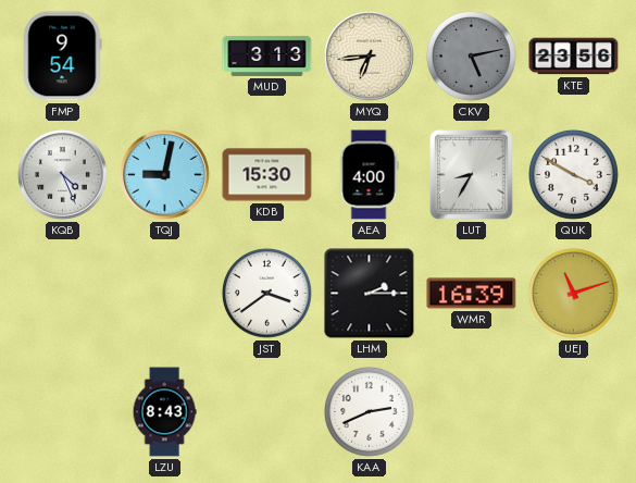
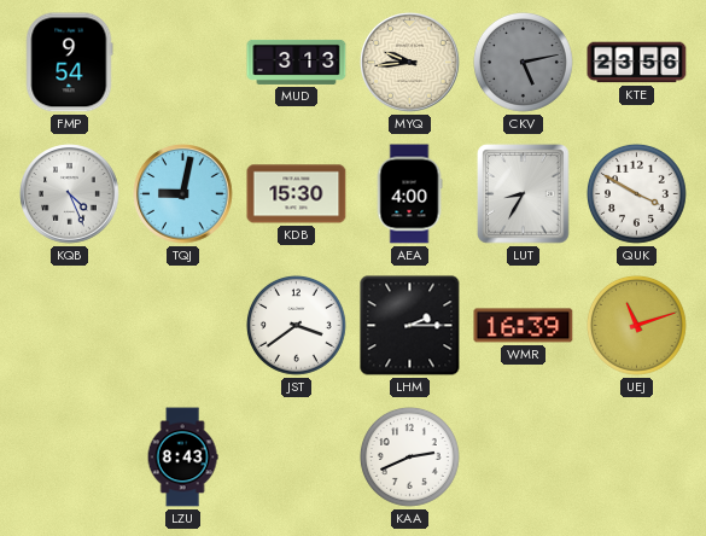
MYQ: 6:44 -> 9:44 (410, 63)
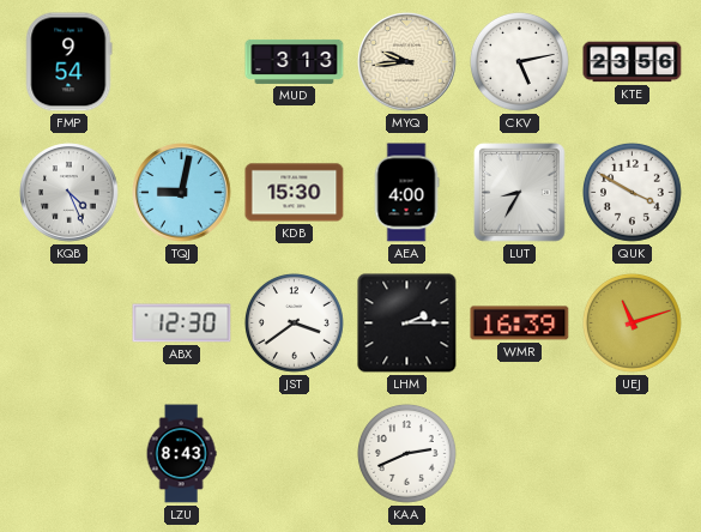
CKV dial: grey -> white (519, 61)
ABX: none -> 12:30 (182, 324)
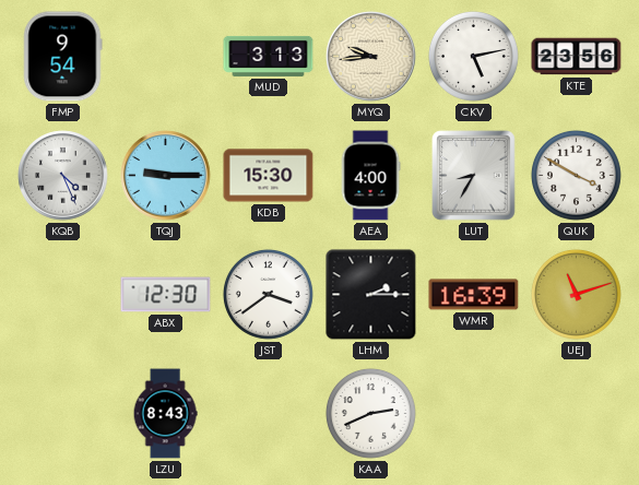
TQJ: 9:02 -> 9:15 (166, 176)
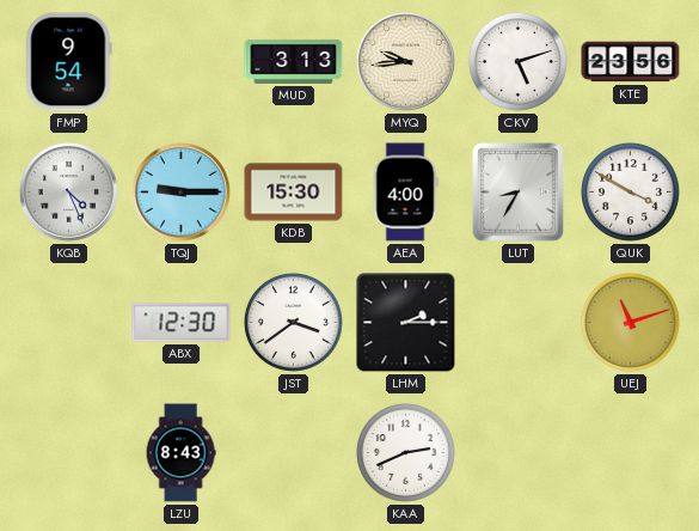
CKV: 5:13 -> 5:12 (517, 61)
WMR: 16:39 -> none (474, 295)
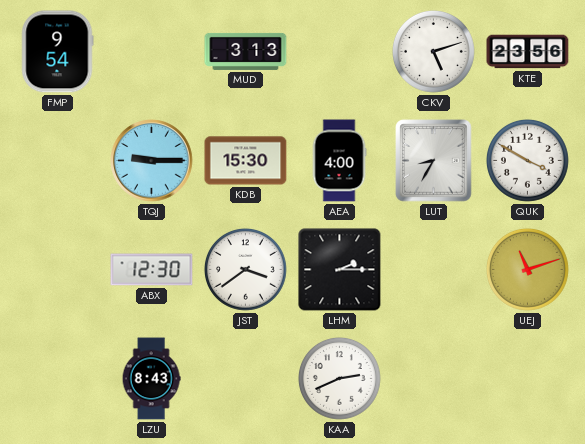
MYQ: 9:44 -> none (406, 62)
KQB: 4:26 -> none (69, 193)
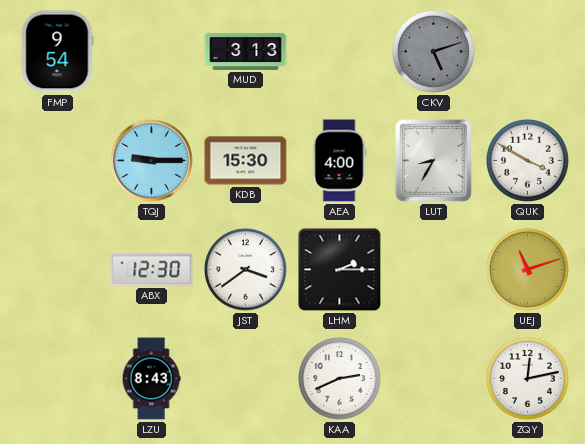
CKV dial: white -> grey (433, 51)
KTE: 23:56 -> none (528, 52)
ZQY: none -> 12:13 (527, 378)
